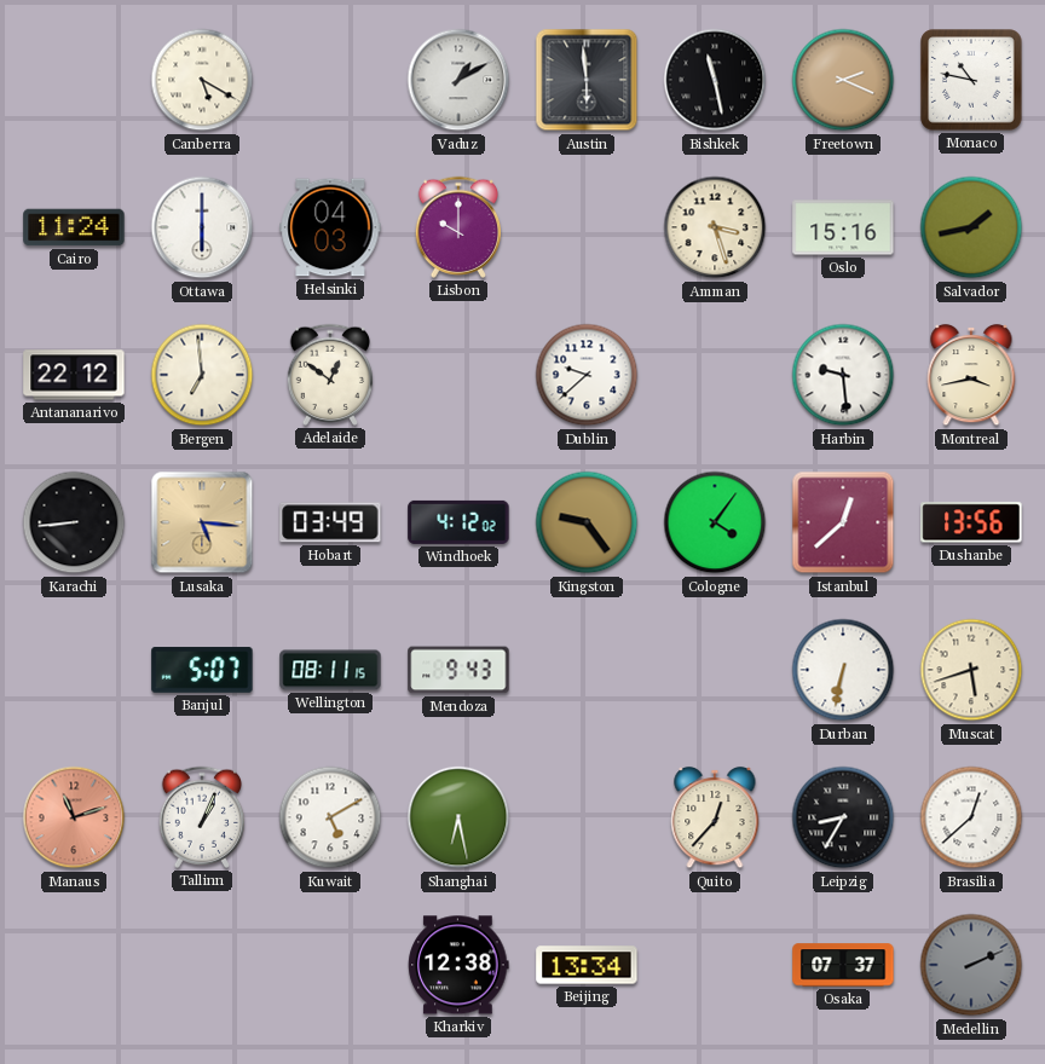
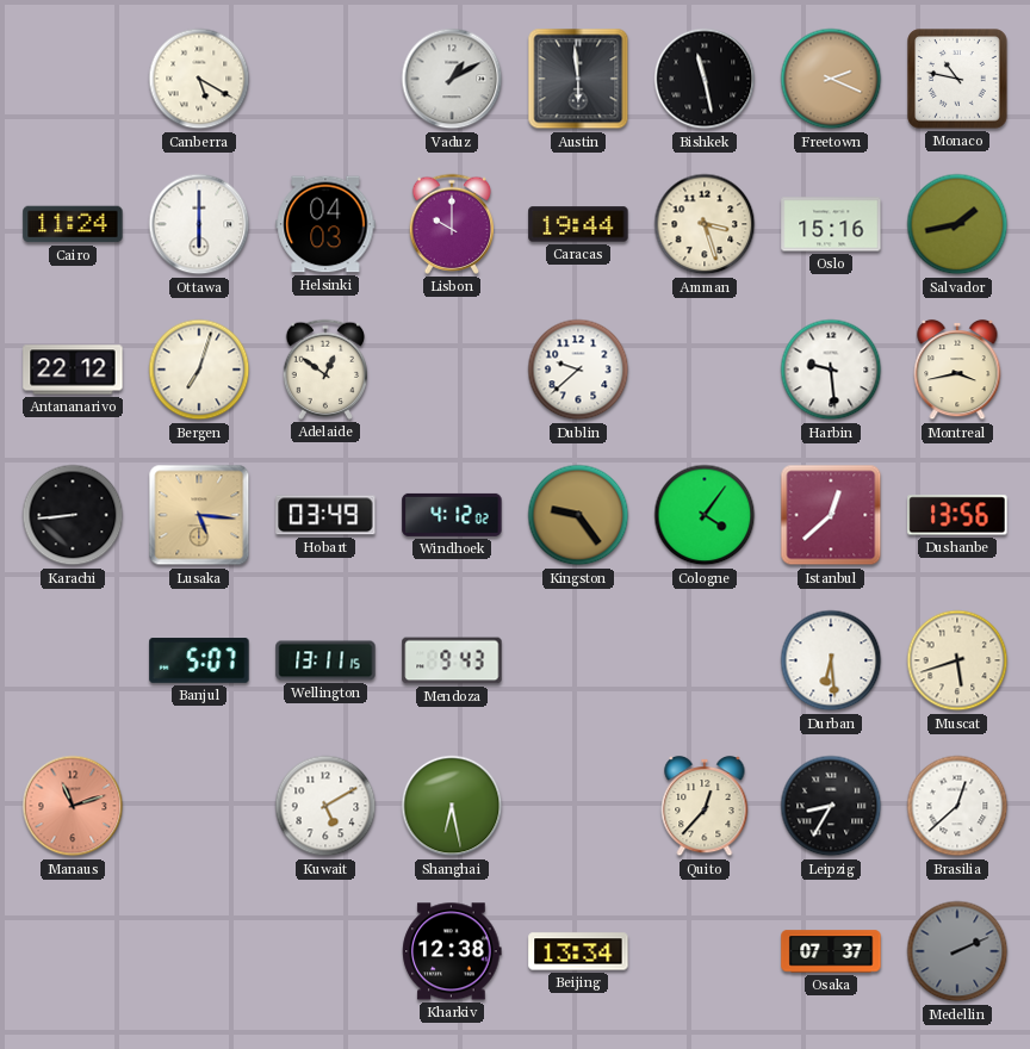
Caracas: none -> 19:44 (578, 224)
Bergen: 6:59 -> 7:03 (199, 370)
Wellington: 08:11 -> 13:11 (325, 660)
Durban: 6:32 -> 6:29 (831, 660)
Tallinn: 1:04 -> none (201, 817)
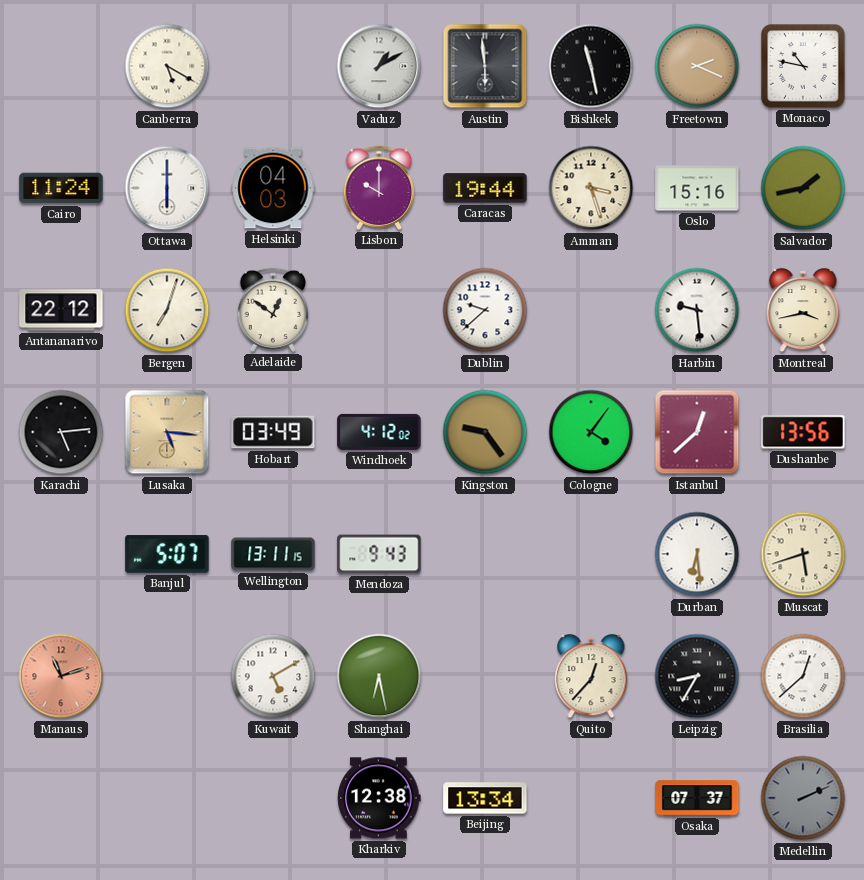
Karachi: 8:44 -> 5:14 (61, 432)
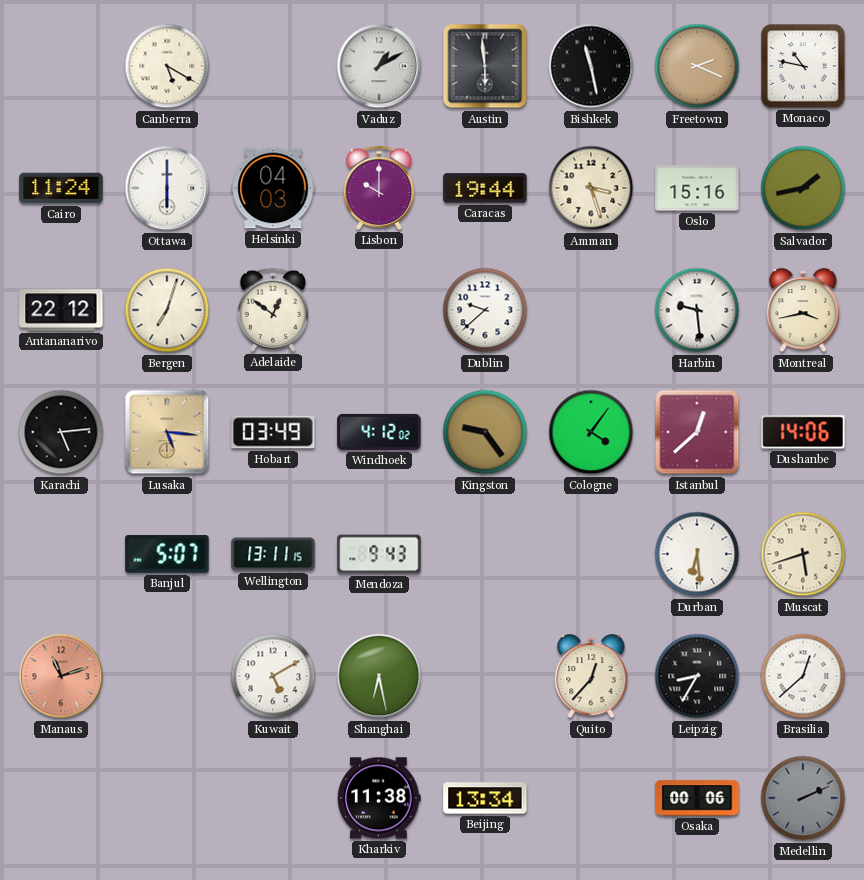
Dushanbe: 13:56 -> 14:06 (803, 432)
Kharkiv: 12:38 -> 11:38 (379, 798)
Osaka: 07:37 -> 00:06 (697, 798)
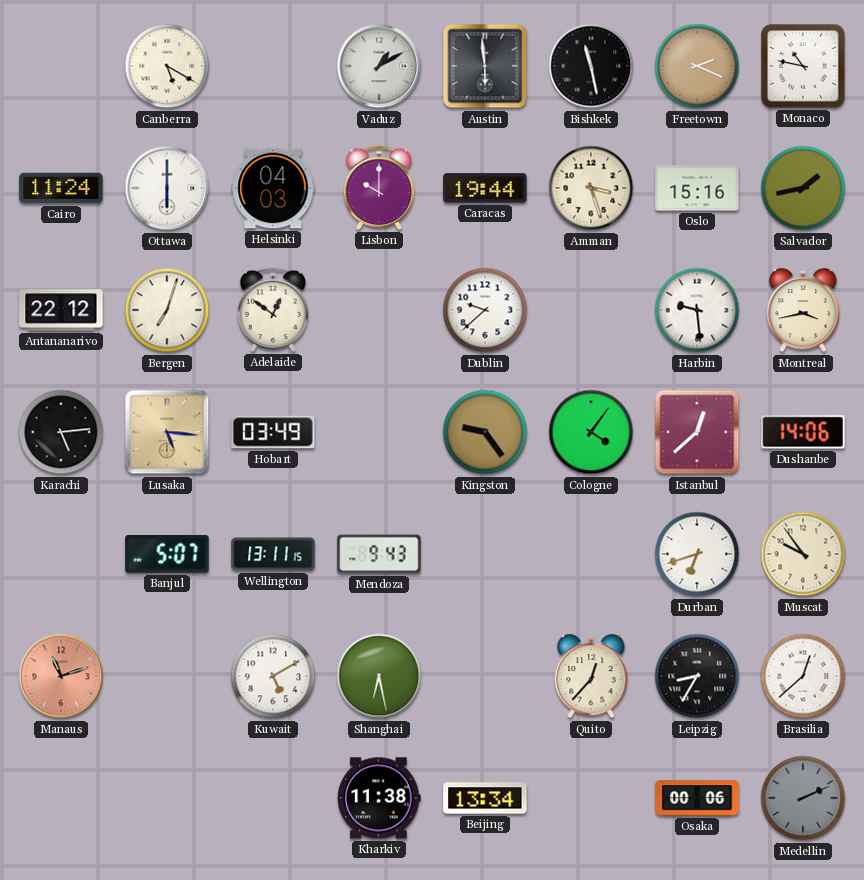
Windhoek: 4:12 -> none (379, 432)
Durban: 6:29 -> 6:42 (697, 554)
Muscat: 5:42 -> 9:54 (803, 554)
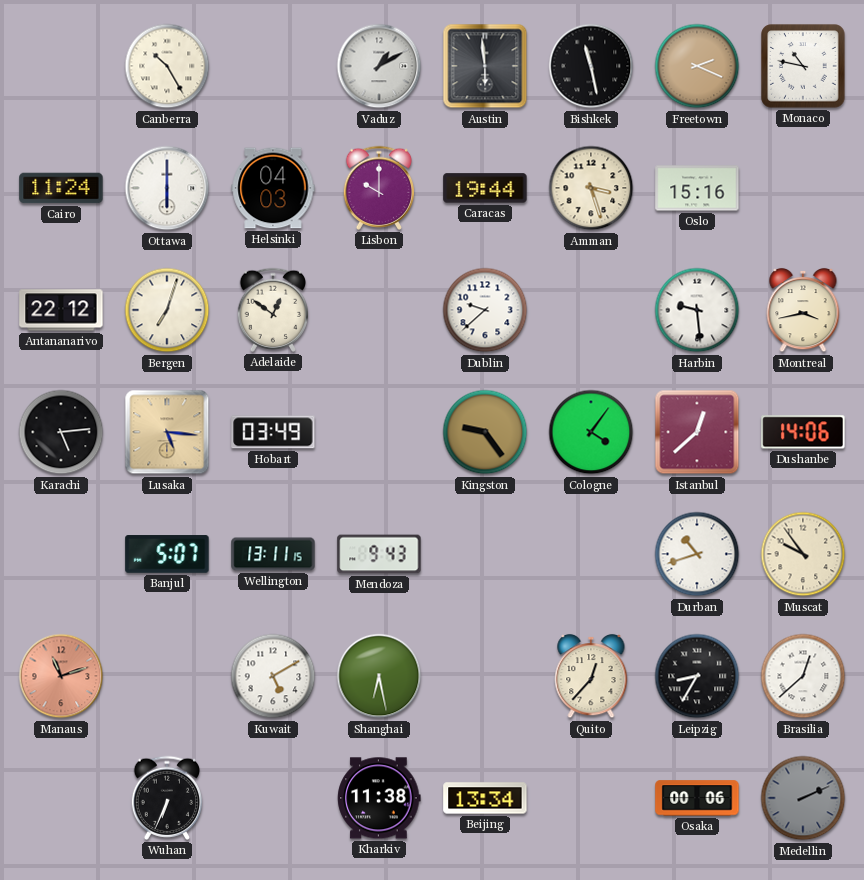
Canberra: 5:20 -> 10:25 (167, 66)
Salvador: 1:43 -> none (803, 188)
Durban: 6:42 -> 10:42 (697, 554)
Wuhan: none -> 6:34 (166, 798)
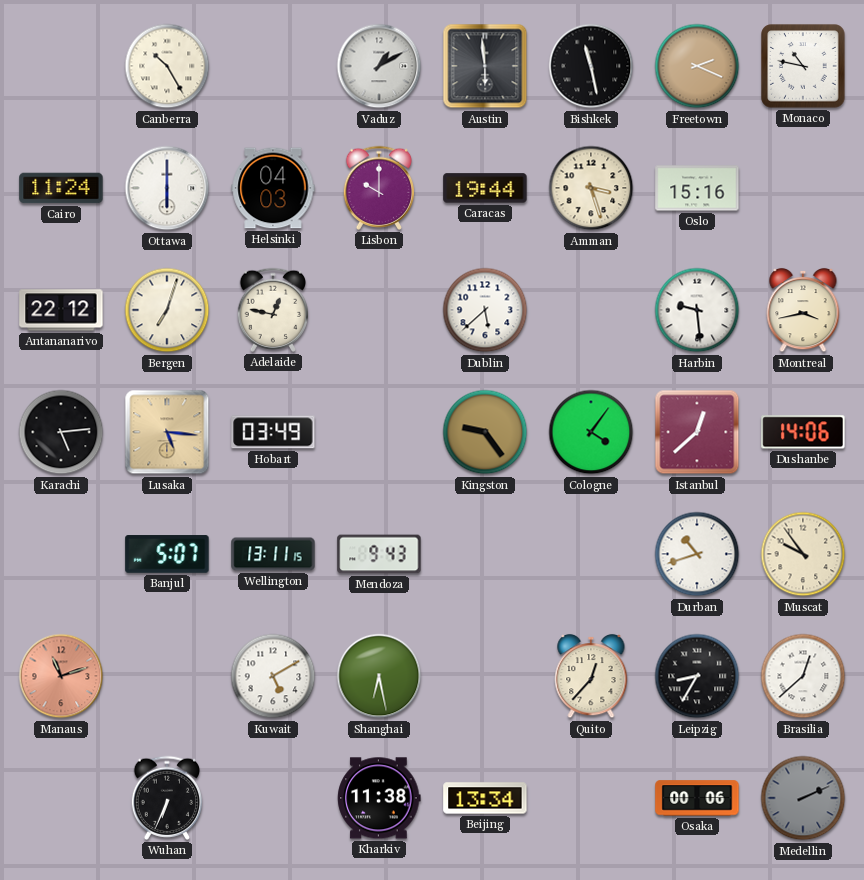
Adelaide: 12:51 -> 12:47 (272, 310)
Dublin: 9:38 -> 5:38 (485, 310)
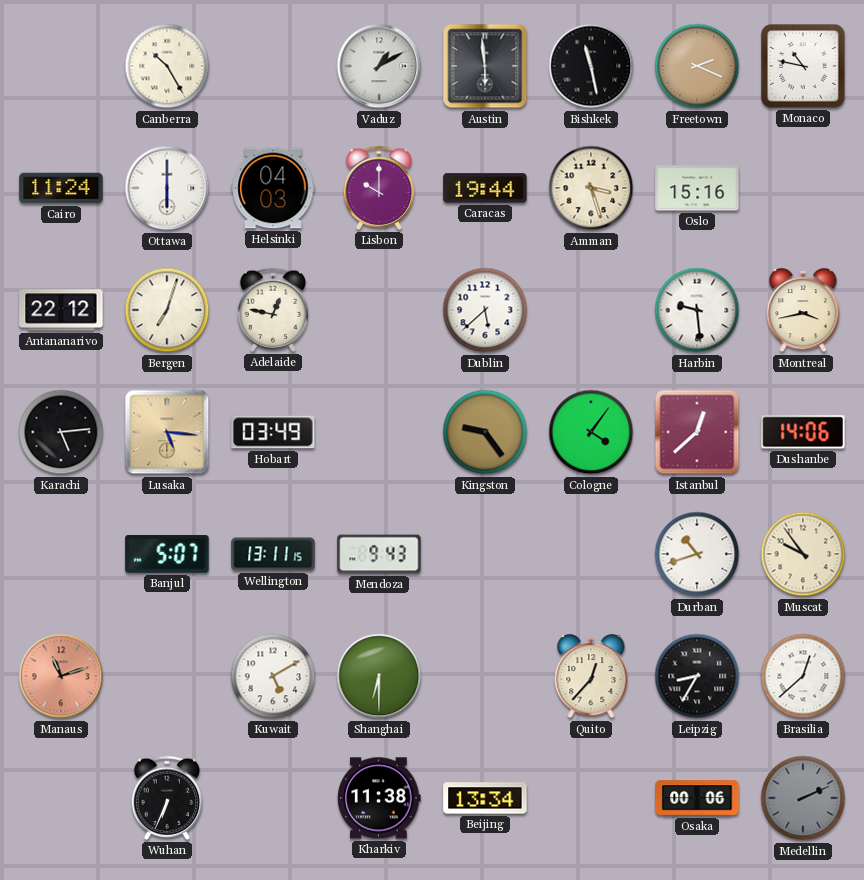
Shanghai: 6:28 -> 6:30 (379, 676)
